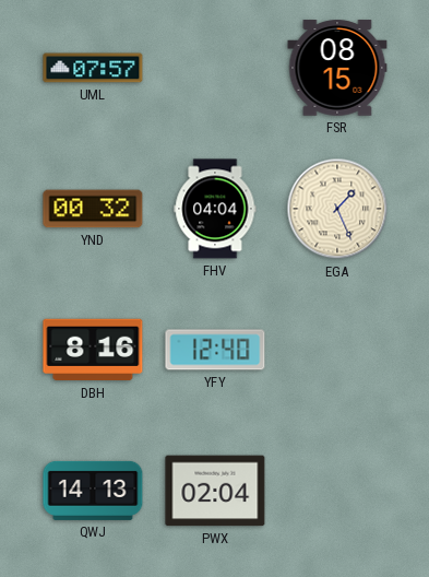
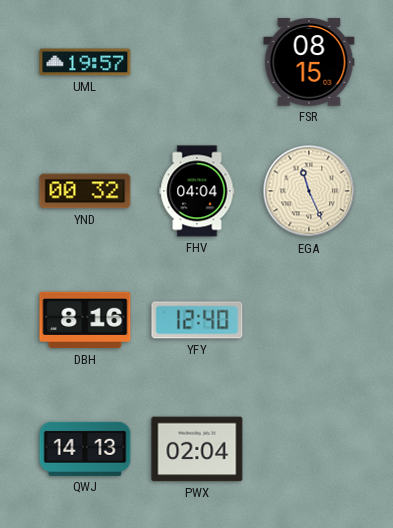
UML: 07:57 -> 19:57 (85, 62)
EGA: 1:26 -> 11:26 (309, 191)
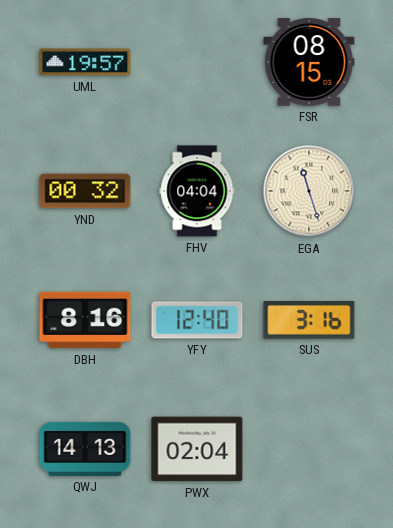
EGA: 11:26 -> 11:27 (309, 191)
SUS: none -> 3:16 (309, 320)
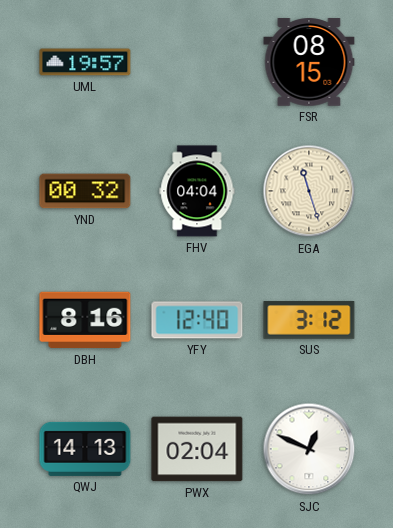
SUS: 3:16 -> 3:12 (309, 320)
SJC: none -> 12:49 (309, 449)
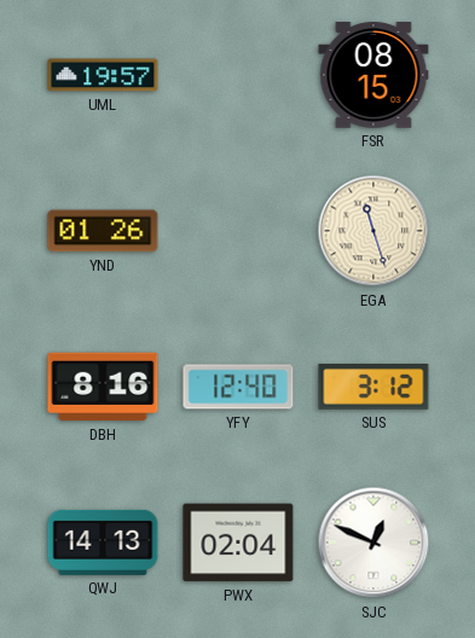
YND: 00:32 -> 01:26 (103, 231)
FHV: 04:04 -> none (197, 191)
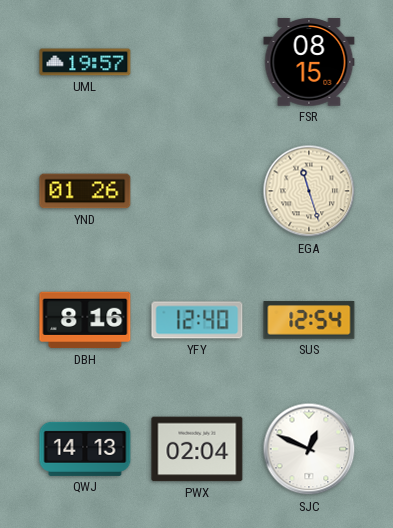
SUS: 3:12 -> 12:54 (309, 320)
